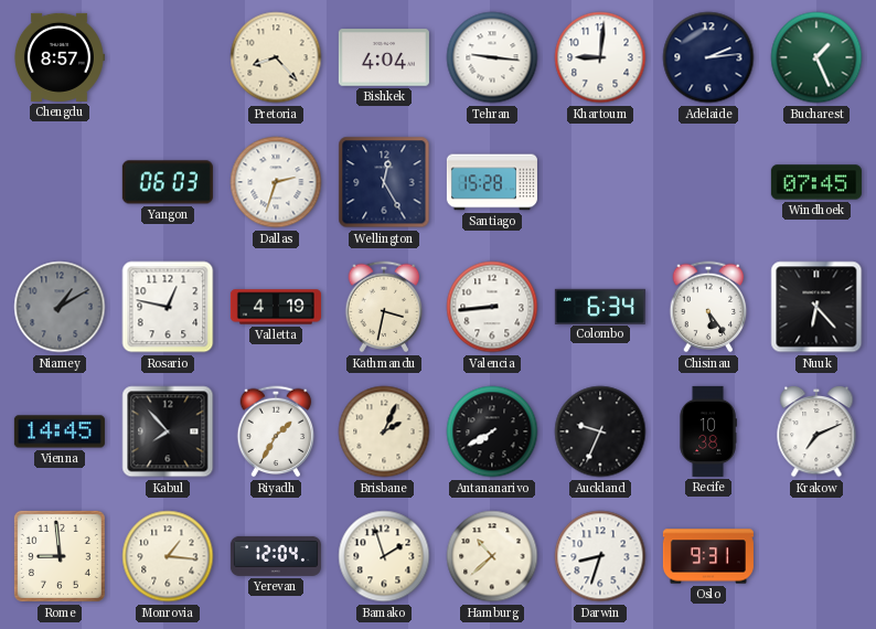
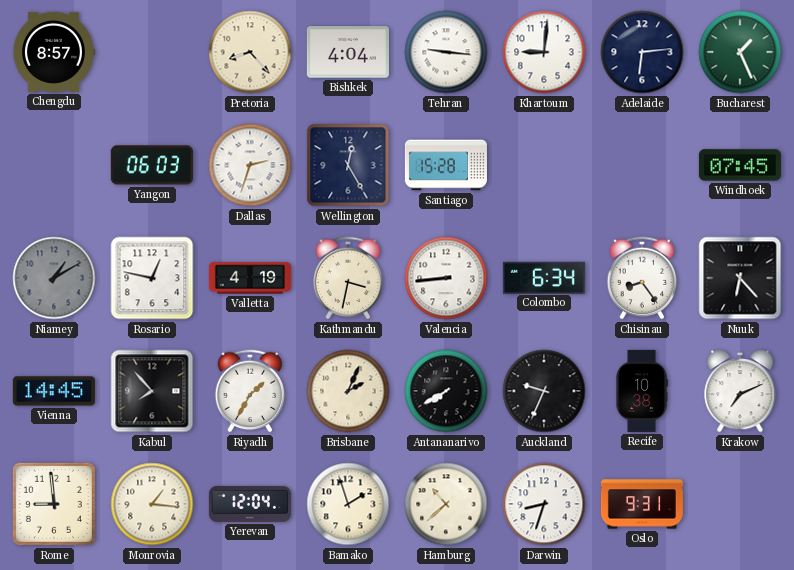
Adelaide: 2:14 -> 6:14 (642, 52)
Chisinau: 5:24 -> 8:24 (642, 278)
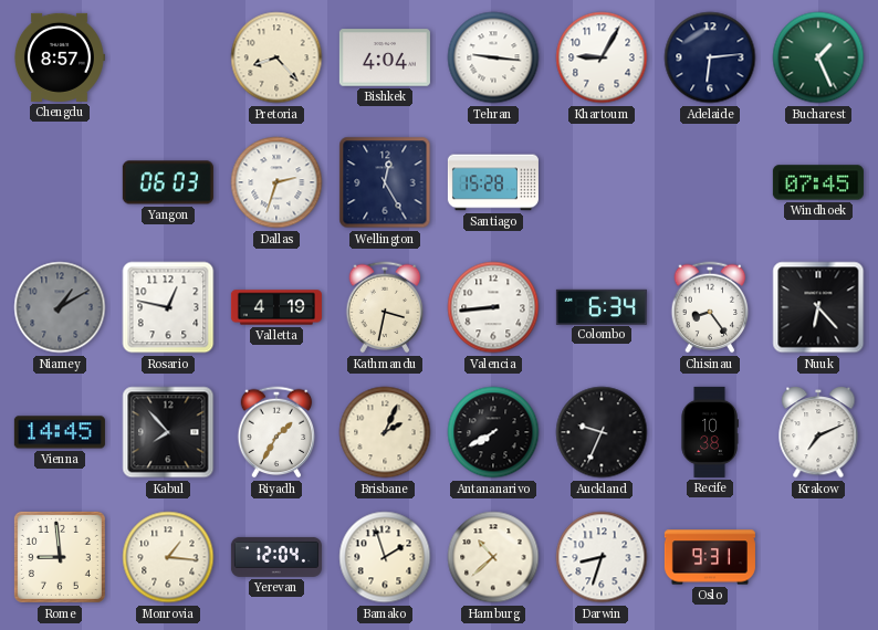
Khartoum: 9:01 -> 9:05 (602, 57)
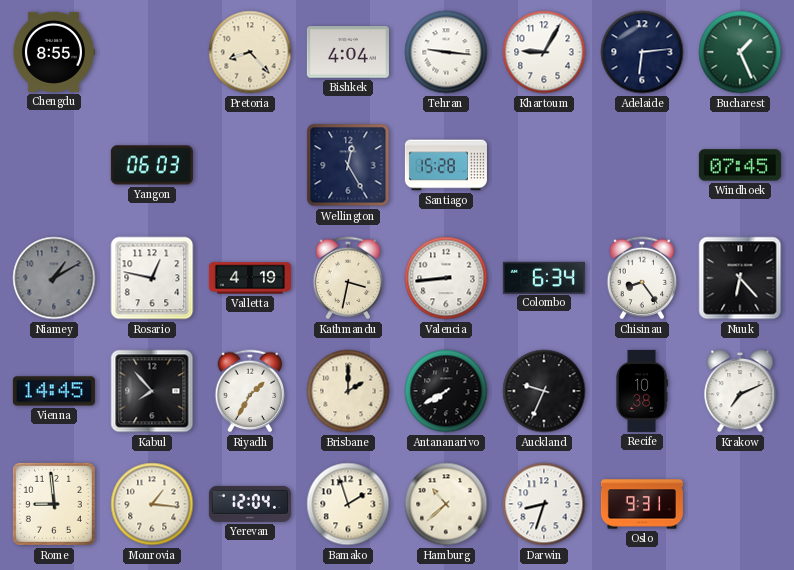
Chengdu: 8:57 -> 8:55 (53, 52)
Dallas: 2:33 -> none (276, 182)
Brisbane: 2:04 -> 2:00 (348, 391)
